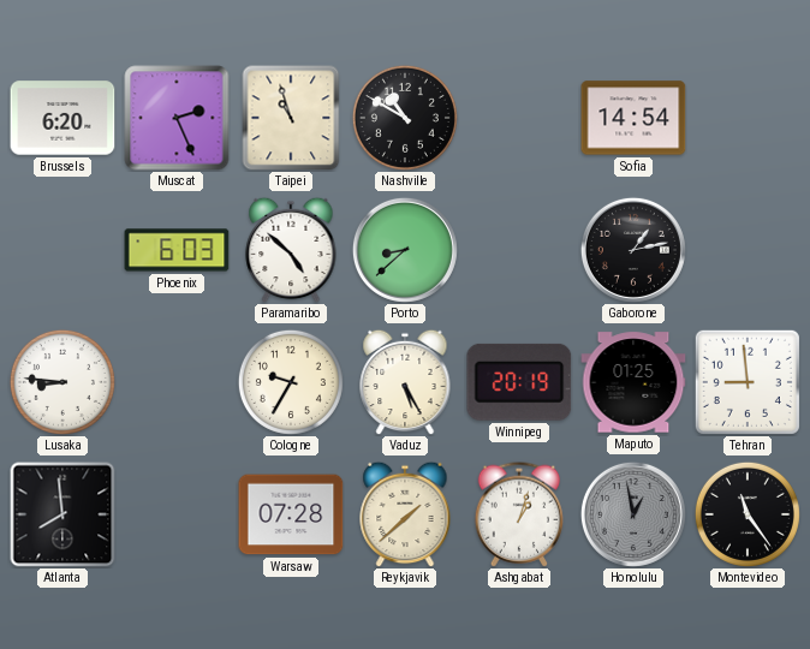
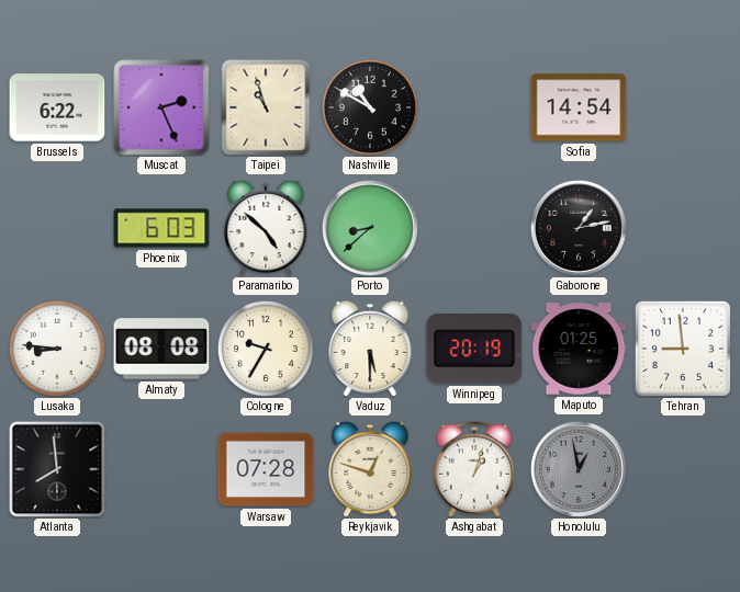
Brussels: 6:20 -> 6:22 (57, 107)
Almaty: none -> 08:08 (161, 349)
Vaduz: 5:25 -> 5:30 (370, 349)
Reykjavik: 1:38 -> 12:48 (370, 469)
Montevideo: 11:24 -> none (748, 514)
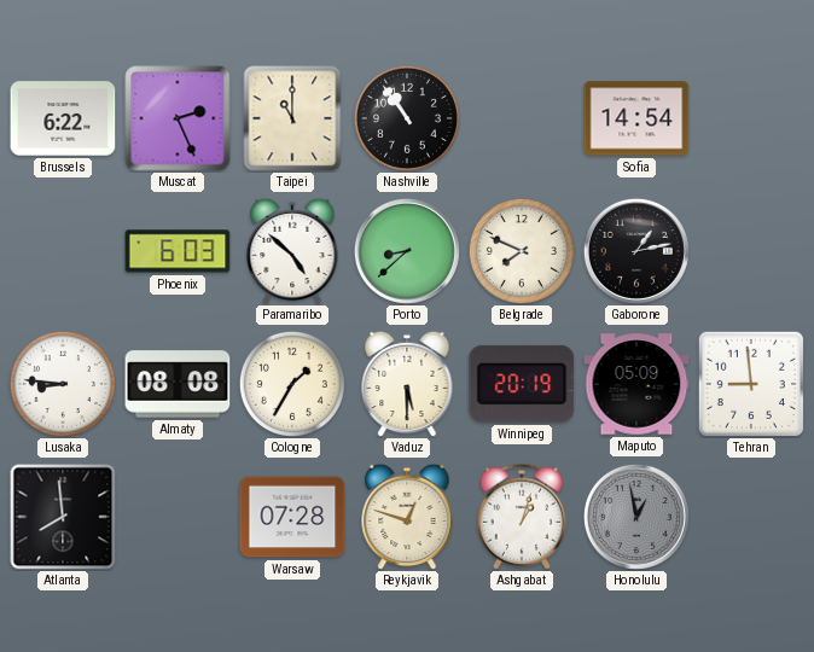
Taipei: 10:57 -> 11:00 (292, 118)
Nashville: 10:50 -> 10:54 (407, 118)
Belgrade: none -> 7:49 (522, 251)
Cologne: 9:35 -> 1:35 (292, 384)
Maputo: 01:25 -> 05:09 (636, 384)
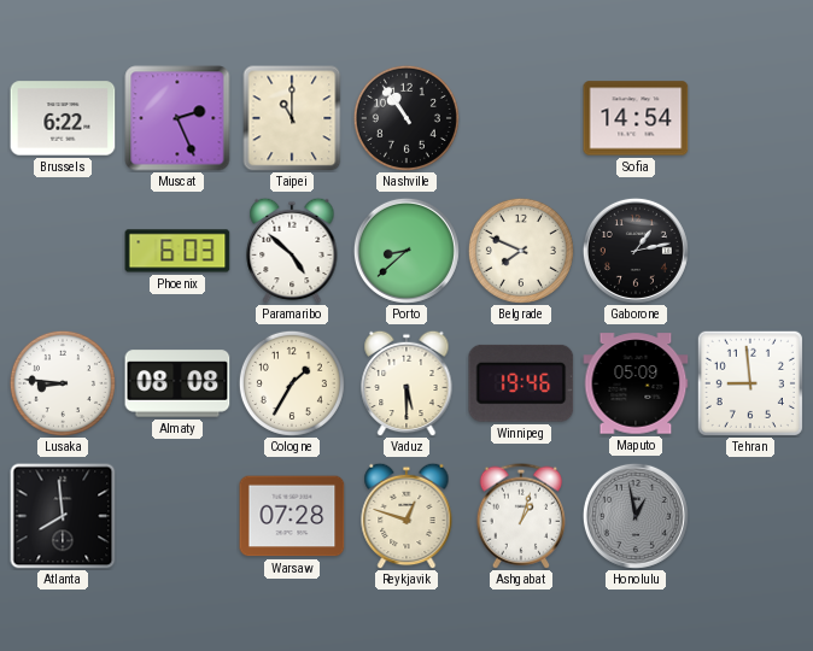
Winnipeg: 20:19 -> 19:46 (521, 383)
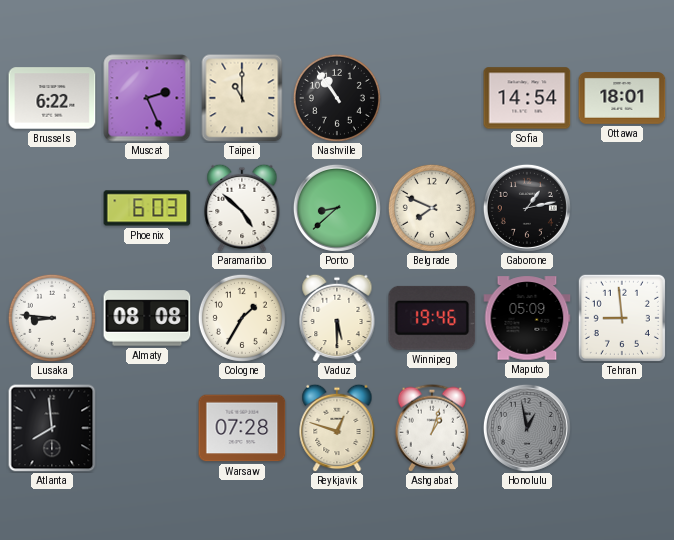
Ottawa: none -> 18:01 (622, 99)
